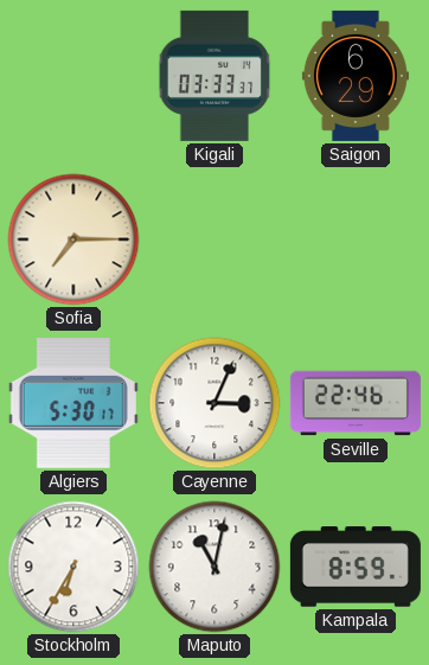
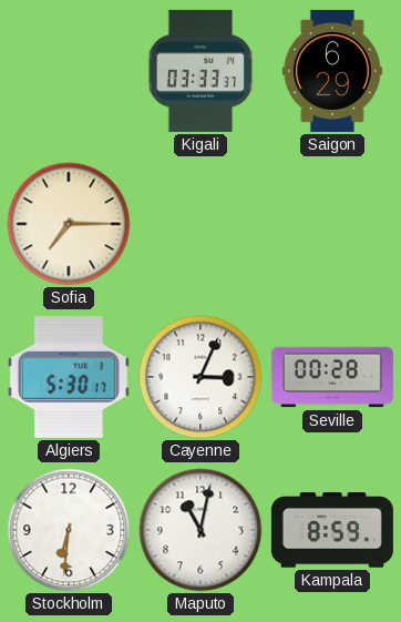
Seville: 22:46 -> 00:28 (332, 377)
Stockholm: 6:35 -> 6:31 (69, 530)
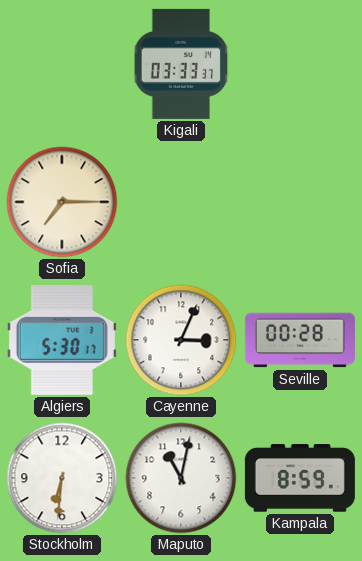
Saigon: 6:29 -> none (332, 71)
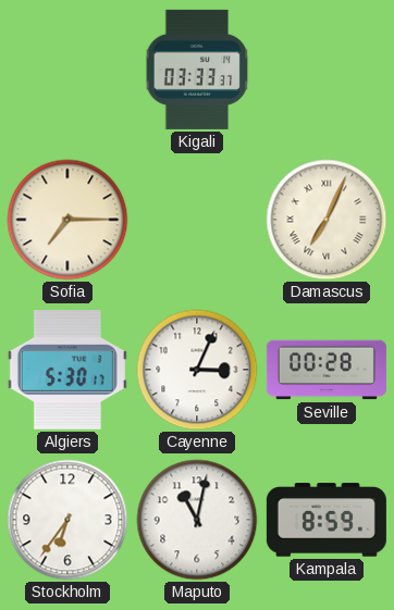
Damascus: none -> 7:04 (327, 220)
Stockholm: 6:31 -> 6:36 (67, 520)
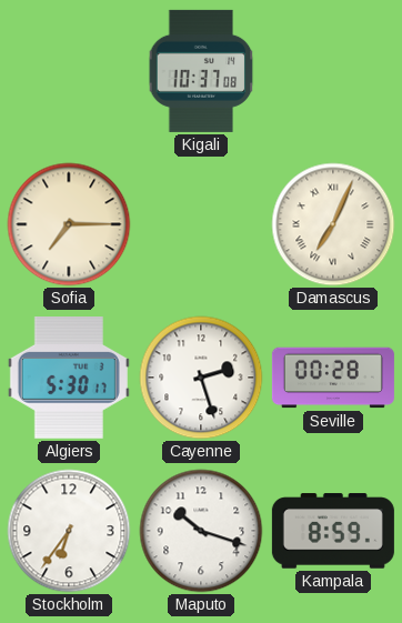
Kigali: 03:33 -> 10:37 (201, 71)
Cayenne: 3:04 -> 2:27 (201, 378)
Maputo: 11:02 -> 10:18 (201, 531)
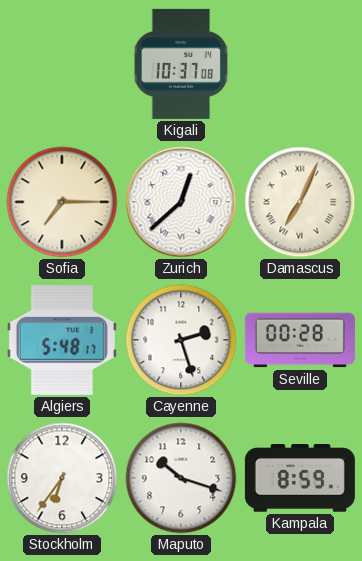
Zurich: none -> 12:38 (181, 202)
Algiers: 5:30 -> 5:48 (62, 341)
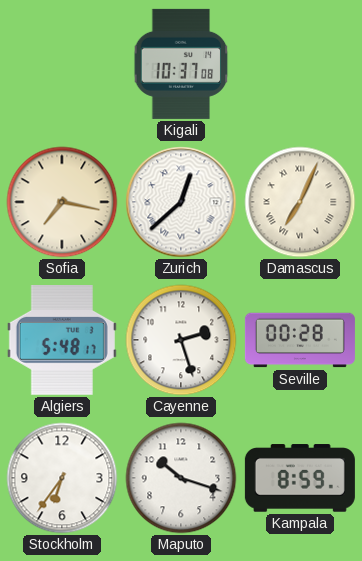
Sofia: 7:15 -> 7:17 (62, 202)
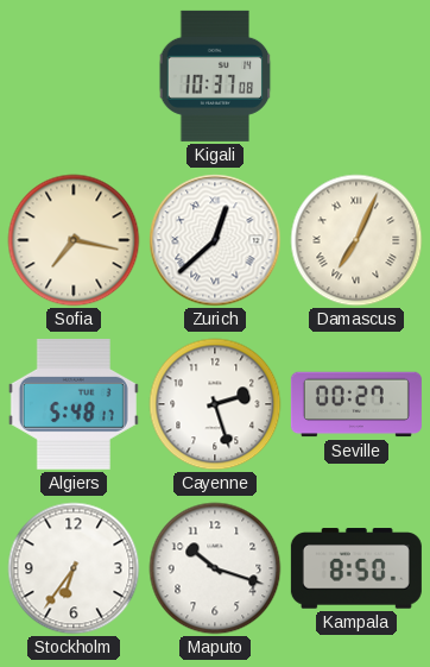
Seville: 00:28 -> 00:27 (356, 404)
Kampala: 8:59 -> 8:50 (356, 568)
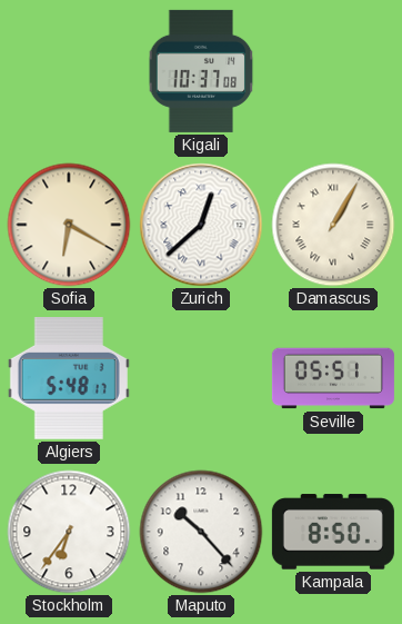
Sofia: 7:17 -> 6:20 (69, 225)
Damascus: 7:04 -> 1:05 (333, 225)
Cayenne: 2:27 -> none (215, 404)
Seville: 00:27 -> 05:51 (333, 378)
Maputo: 10:18 -> 10:23 (201, 532)
